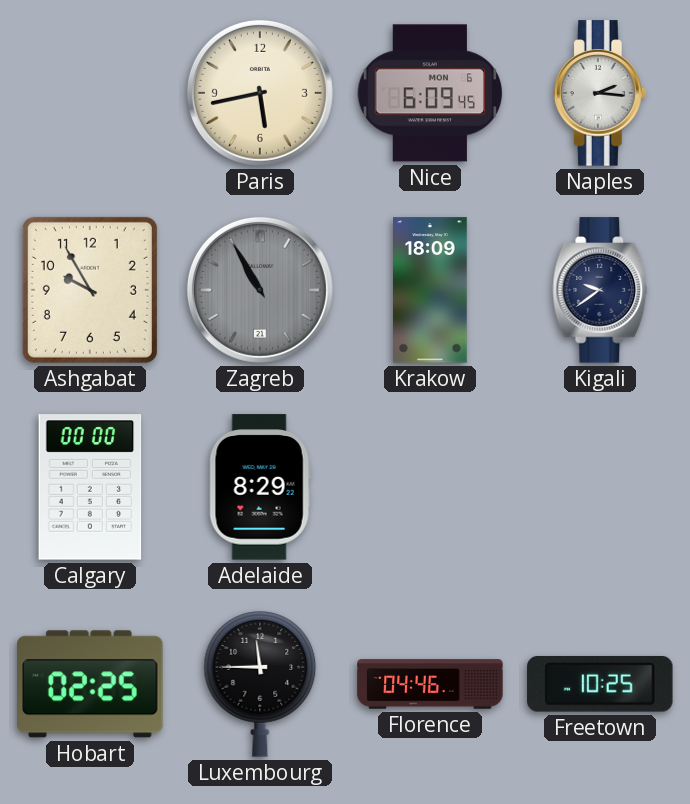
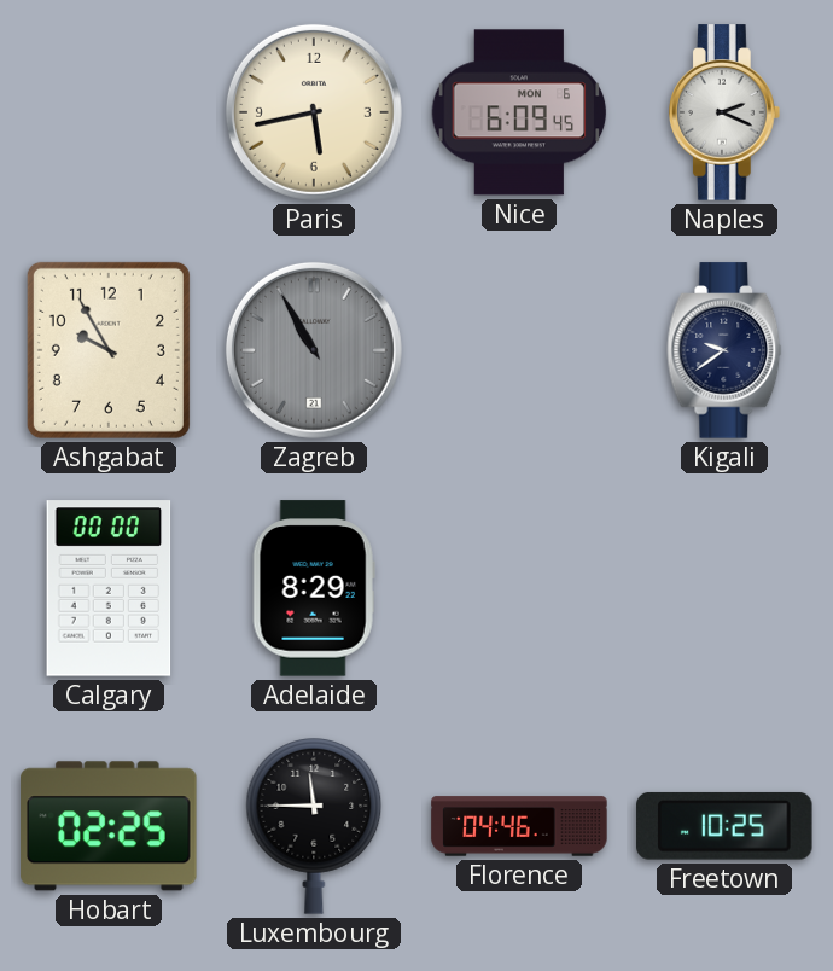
Naples: 2:16 -> 2:19 (724, 112)
Krakow: 18:09 -> none (431, 290)
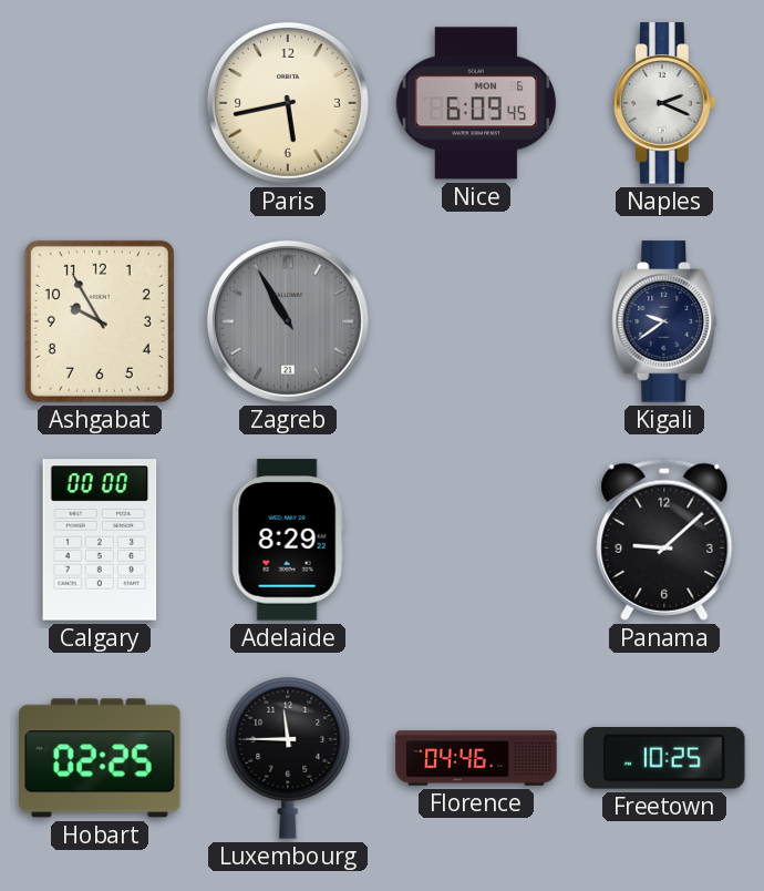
Panama: none -> 9:08 (664, 540)
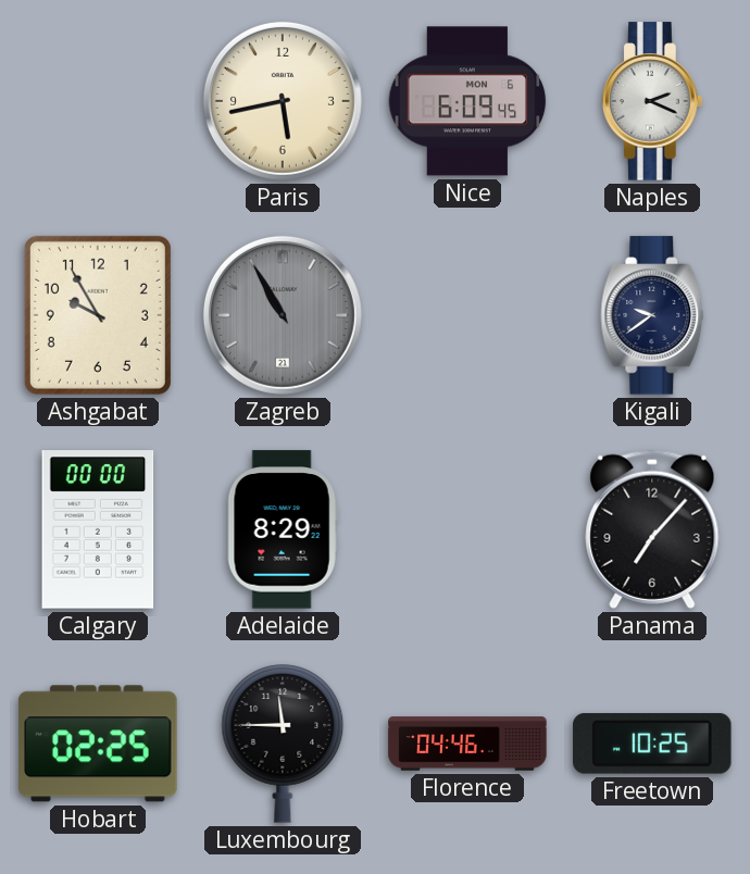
Panama: 9:08 -> 7:07 (652, 529)
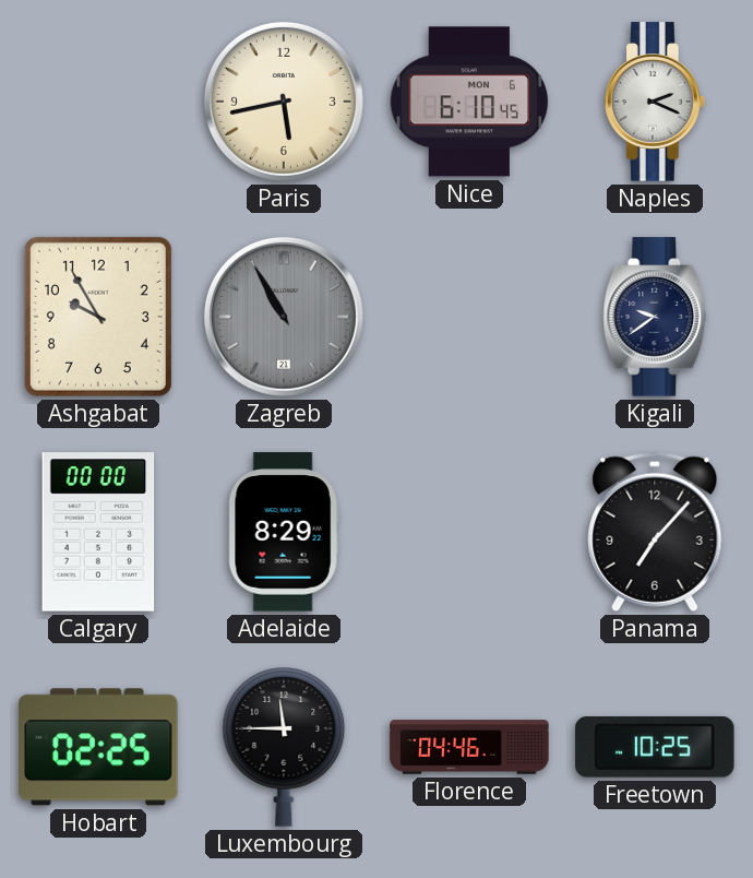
Nice: 6:09 -> 6:10 (469, 102)
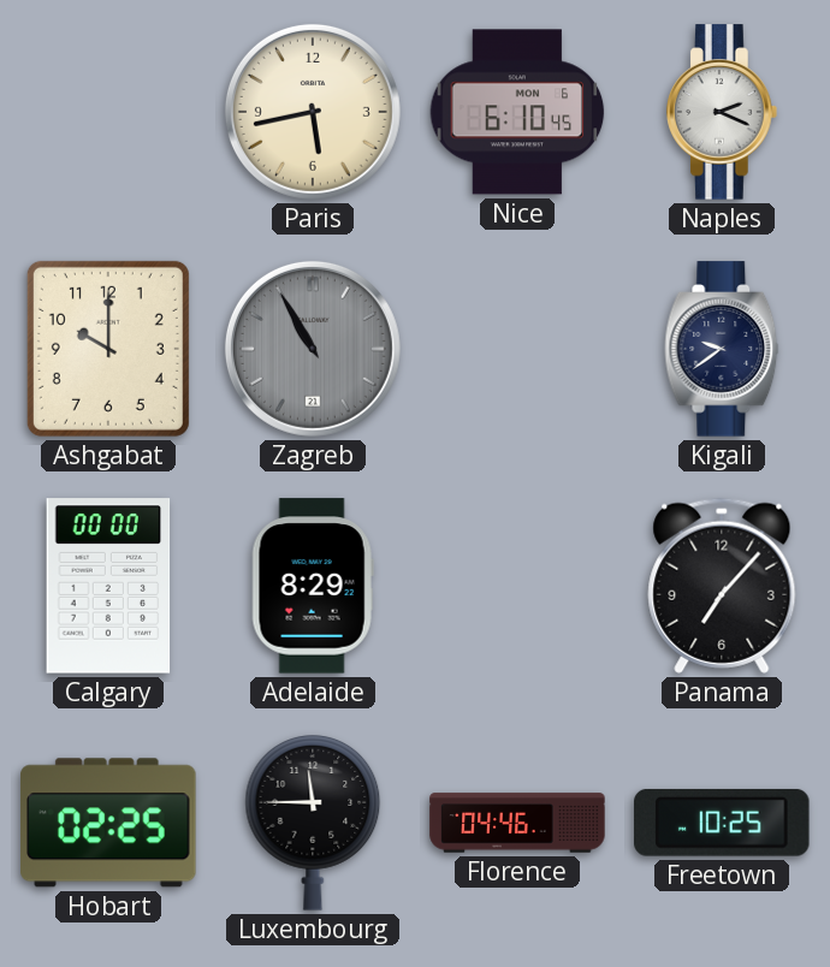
Ashgabat: 9:55 -> 10:00 (108, 349)
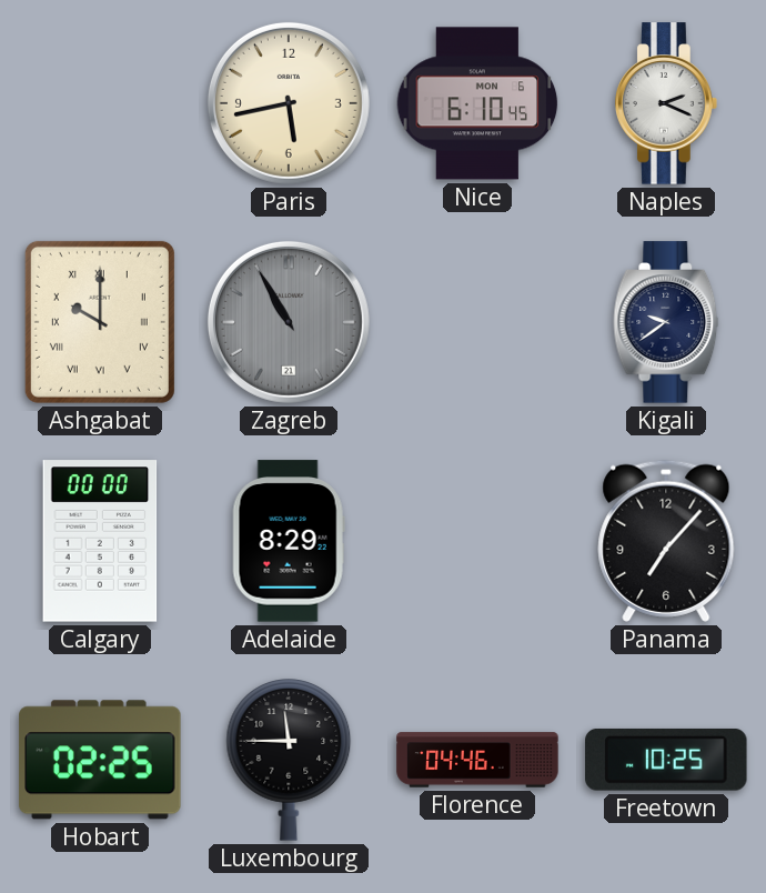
Ashgabat numerals: Arabic -> Roman (100, 322)
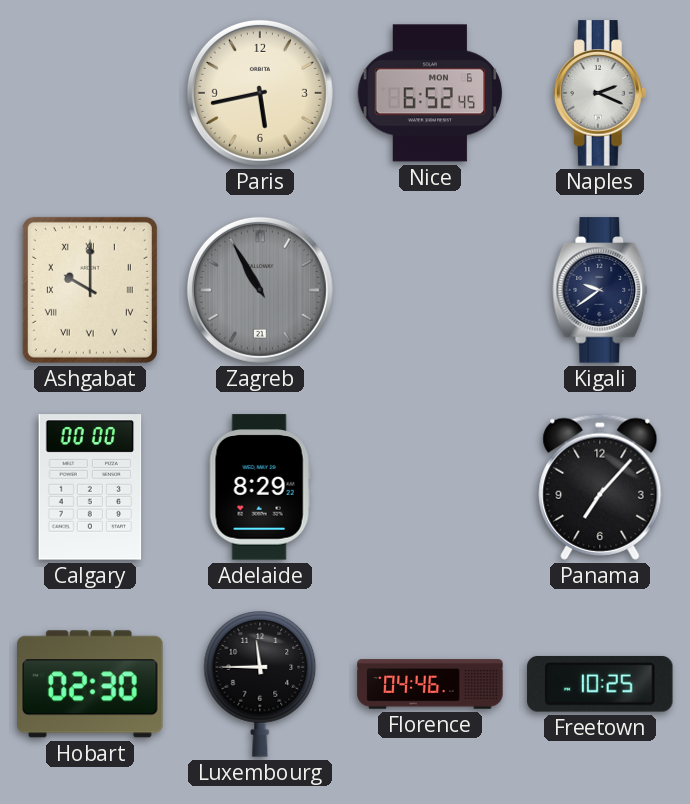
Nice: 6:10 -> 6:52 (430, 93)
Hobart: 02:25 -> 02:30 (90, 684)
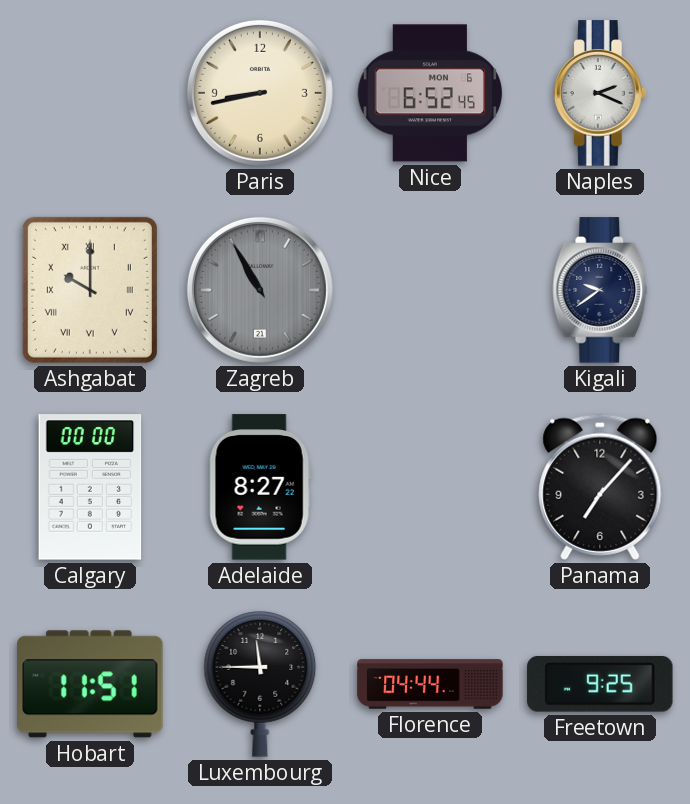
Paris: 5:43 -> 8:43 (260, 93)
Adelaide: 8:29 -> 8:27 (260, 487)
Hobart: 02:30 -> 11:51 (90, 684)
Florence: 04:46 -> 04:44 (430, 684)
Freetown: 10:25 -> 9:25 (600, 684)
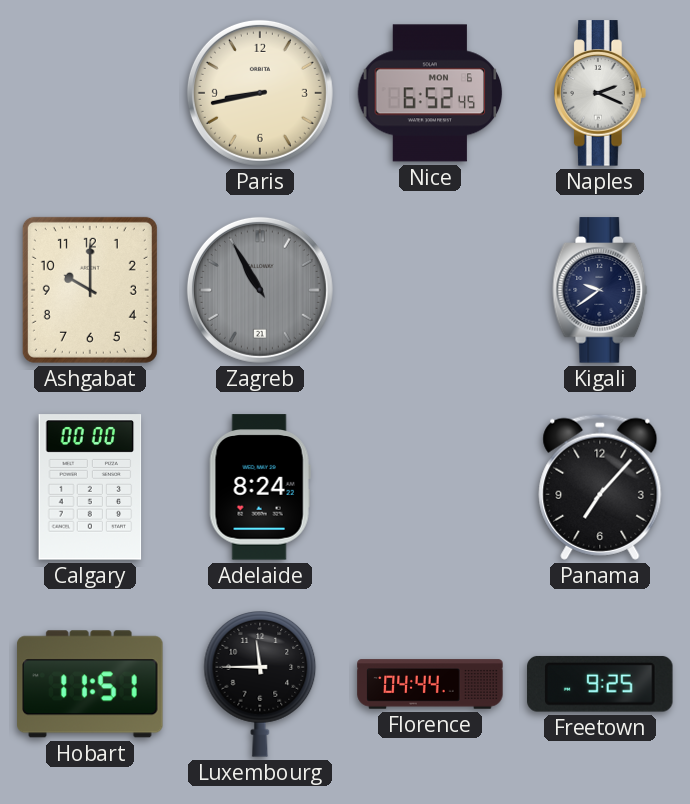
Ashgabat numerals: Roman -> Arabic (90, 290)
Adelaide: 8:27 -> 8:24 (260, 487)
